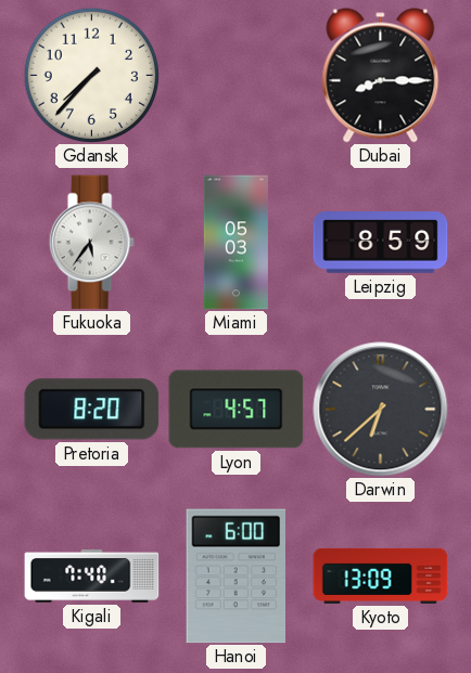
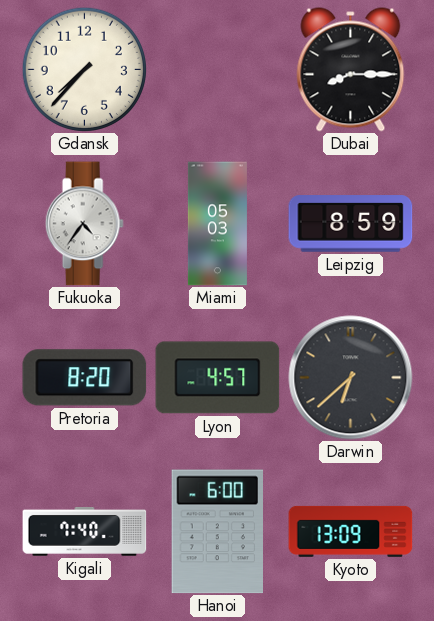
Fukuoka: 5:36 -> 4:36 (84, 224)
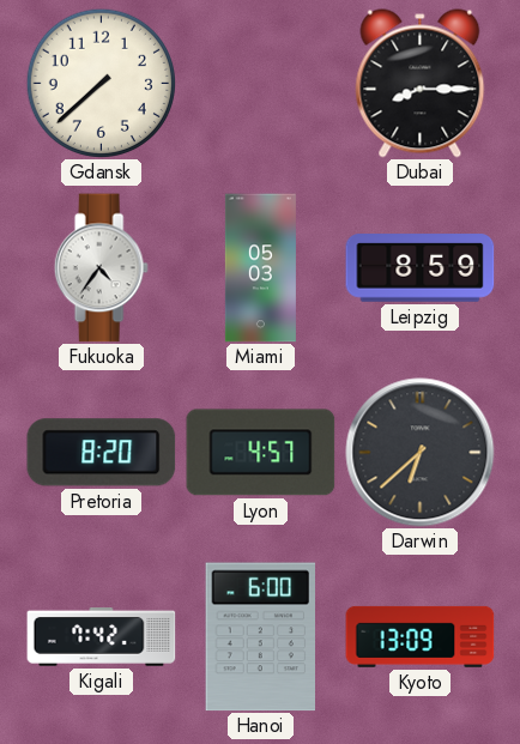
Gdansk: 7:37 -> 7:38 (101, 83)
Kigali: 7:40 -> 7:42 (102, 637)
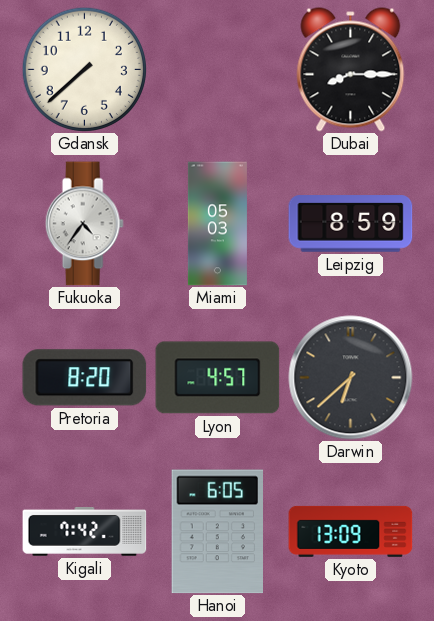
Hanoi: 6:00 -> 6:05 (218, 532)
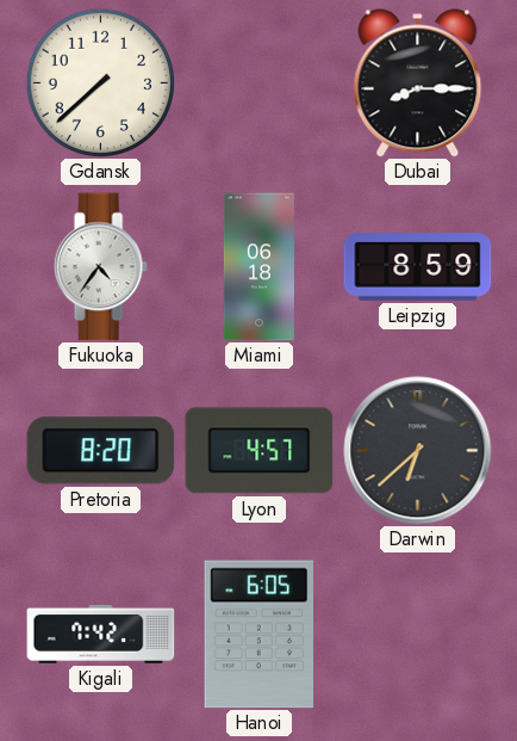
Miami: 05:03 -> 06:18 (258, 267)
Kyoto: 13:09 -> none (351, 531)
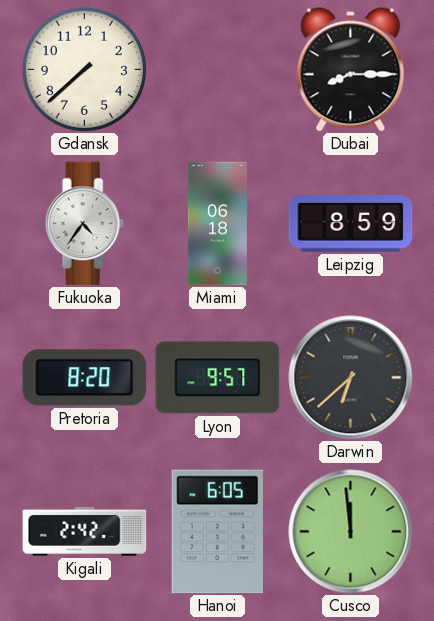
Lyon: 4:57 -> 9:57 (218, 378)
Kigali: 7:42 -> 2:42 (85, 532)
Cusco: none -> 11:59 (351, 532)
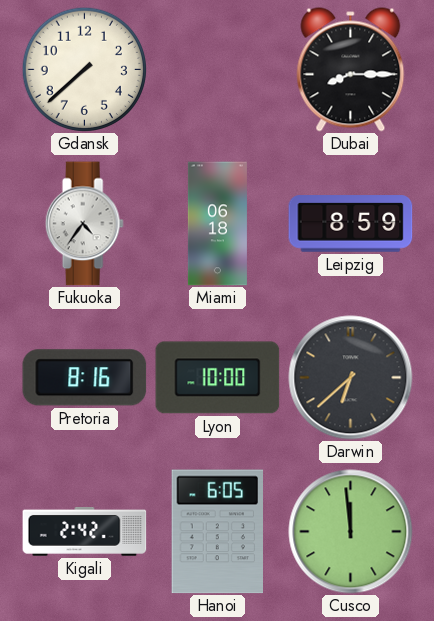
Pretoria: 8:20 -> 8:16 (85, 378)
Lyon: 9:57 -> 10:00 (218, 378)
